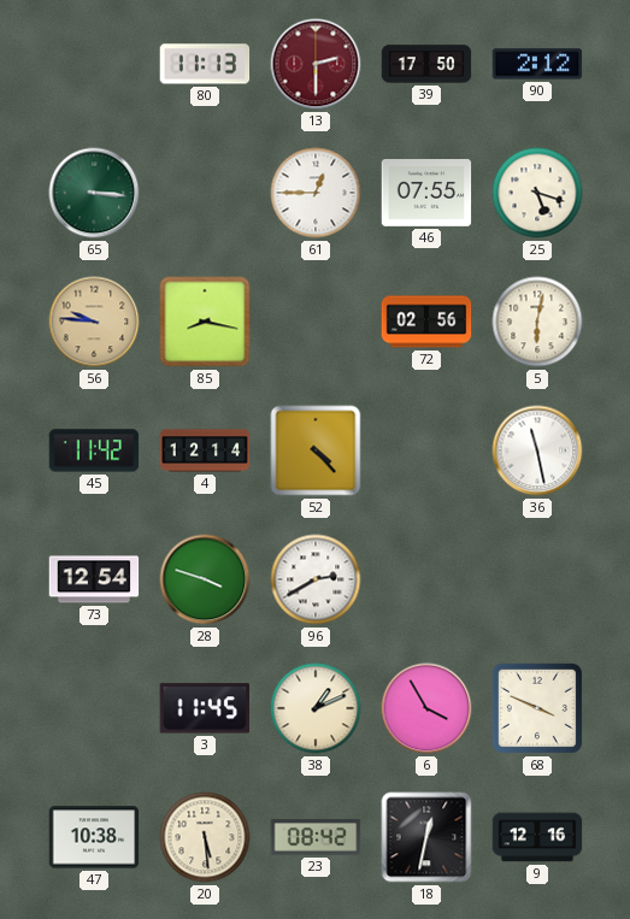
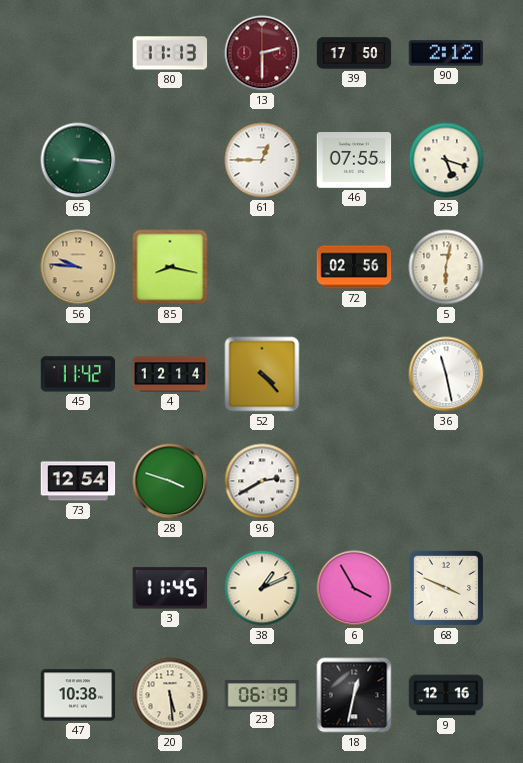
23: 08:42 -> 06:19 (262, 695)
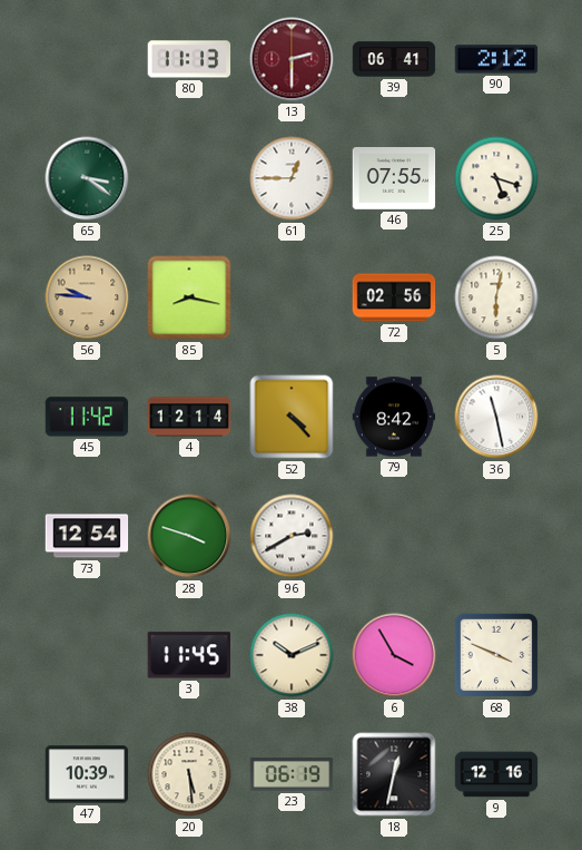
39: 17:50 -> 06:41 (394, 59)
65: 3:16 -> 3:21 (87, 178)
79: none -> 8:42 (394, 417)
38: 1:11 -> 10:11 (292, 655)
47: 10:38 -> 10:39 (87, 774)
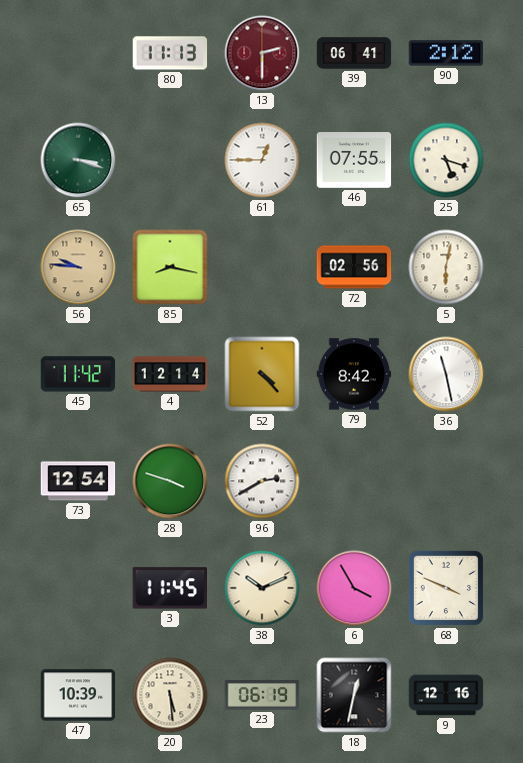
65: 3:21 -> 3:18 (78, 160)
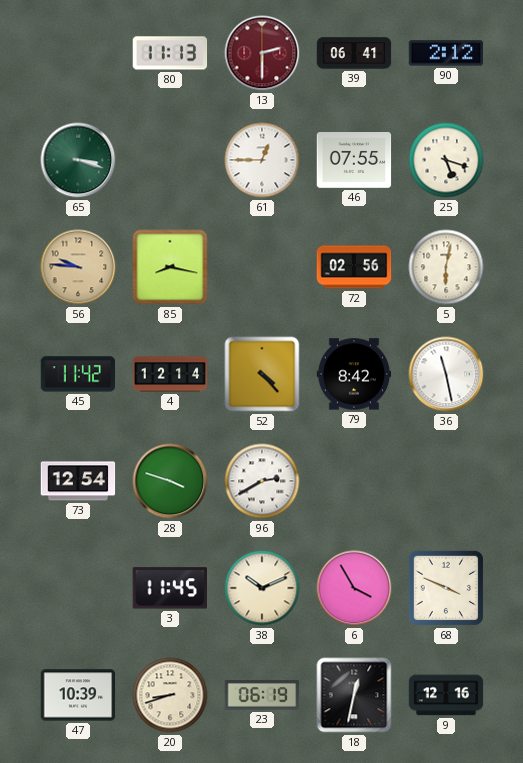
20: 5:29 -> 8:42 (170, 695)
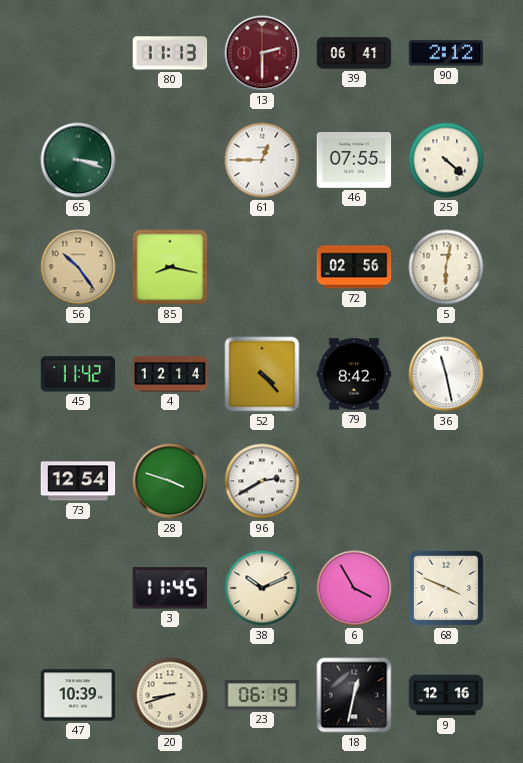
25: 5:18 -> 4:22 (446, 160)
56: 9:46 -> 10:24 (78, 267)
